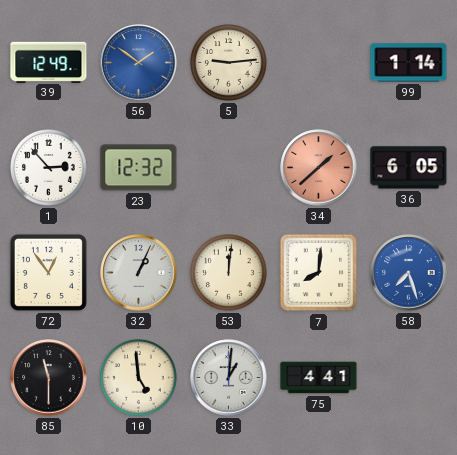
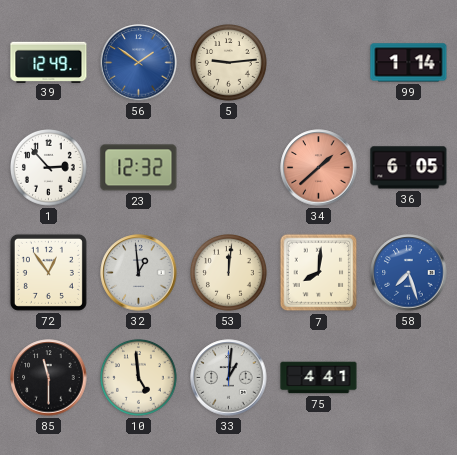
32: 1:04 -> 12:59 (139, 273)
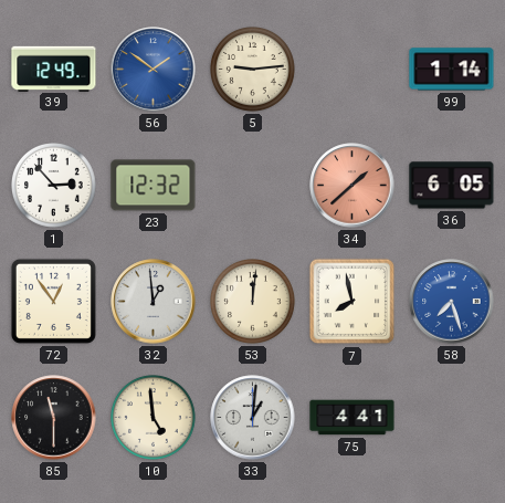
7: 8:01 -> 7:58 (353, 302)
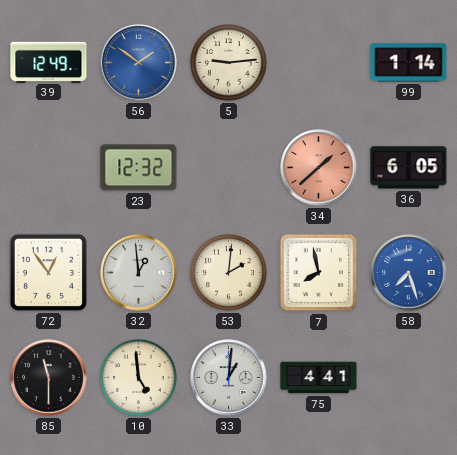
1: 2:53 -> none (54, 186)
53: 12:01 -> 2:01 (229, 273)
